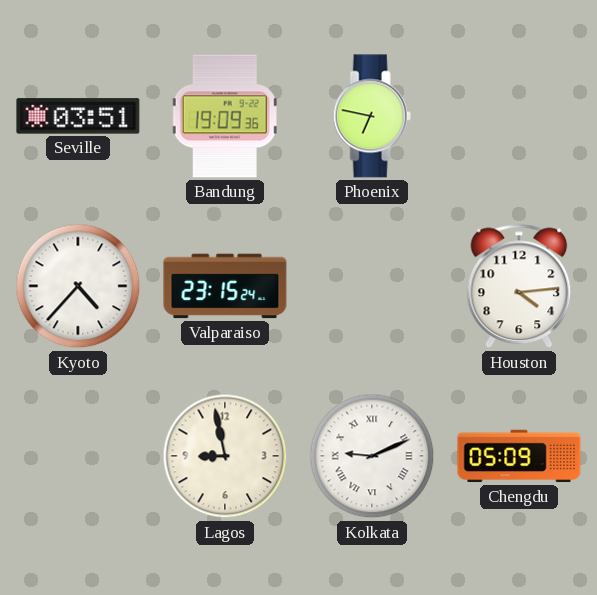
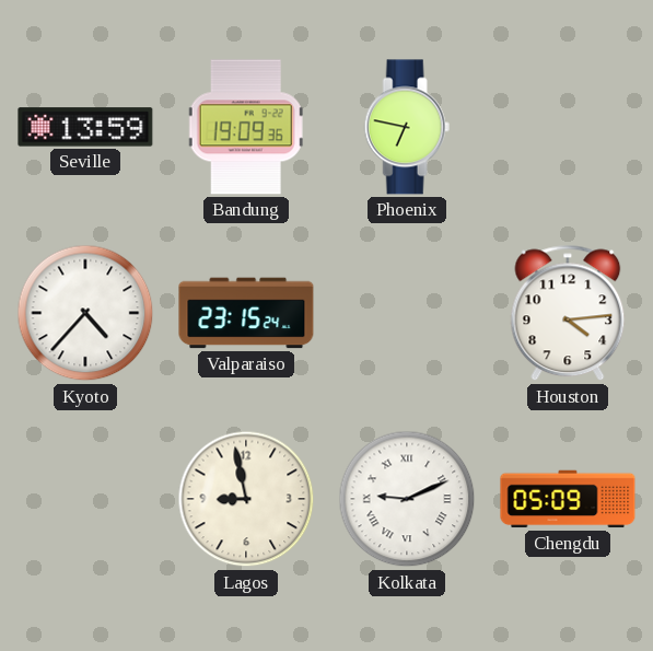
Seville: 03:51 -> 13:59 (85, 127)
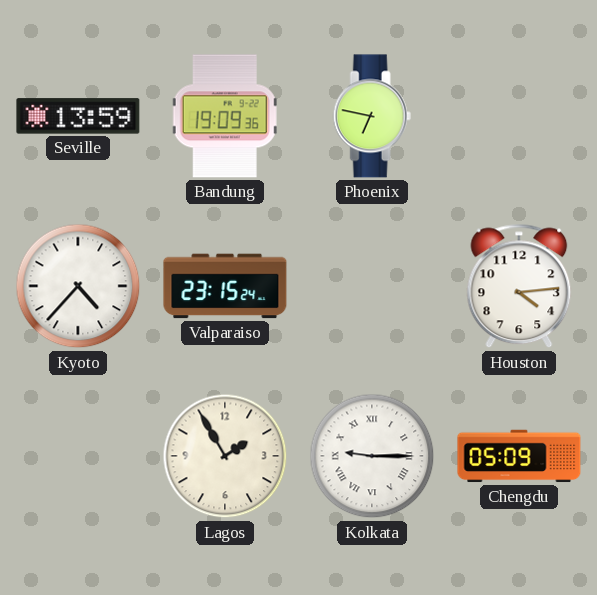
Lagos: 8:58 -> 1:55 (225, 456)
Kolkata: 9:11 -> 9:15 (372, 456)
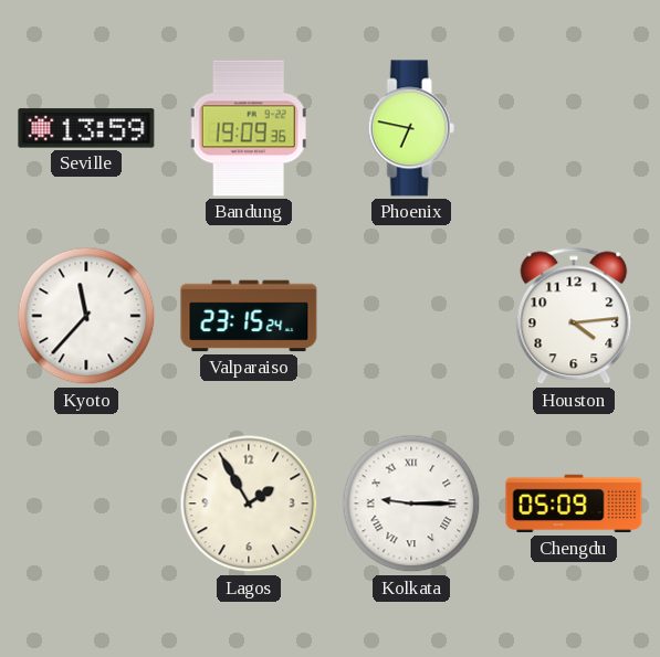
Kyoto: 4:37 -> 11:37 (86, 316)
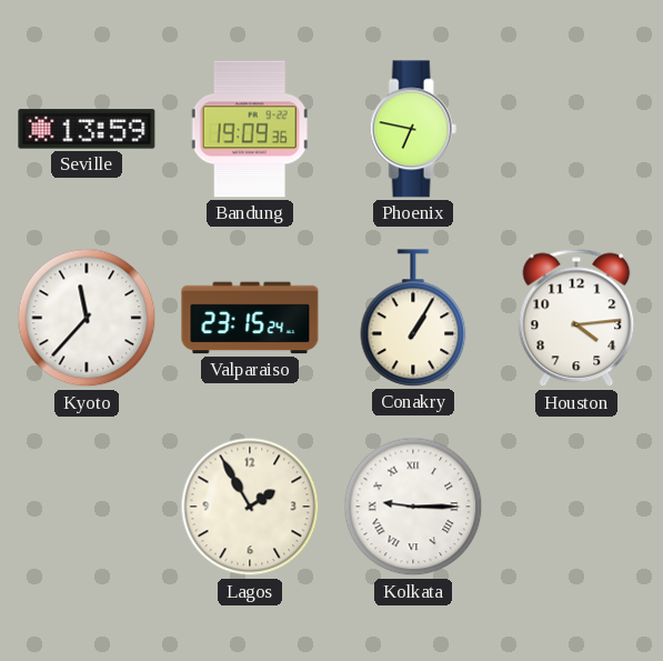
Conakry: none -> 1:05 (413, 318)
Chengdu: 05:09 -> none (574, 504)
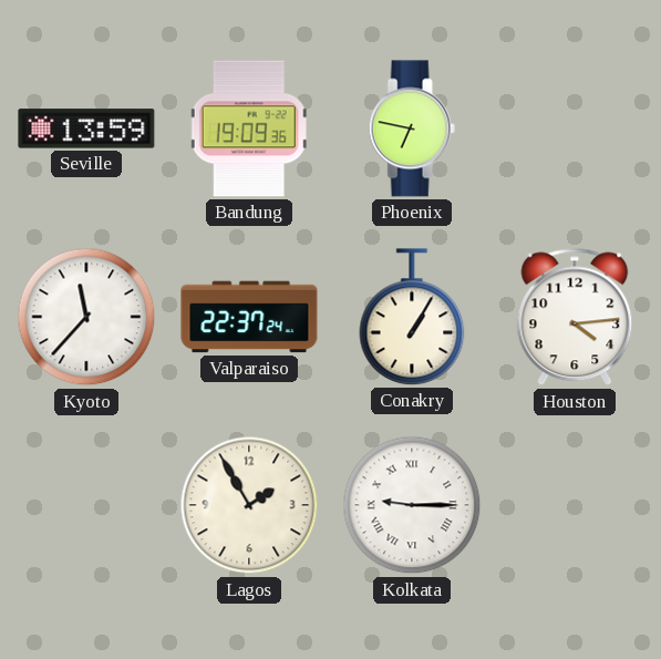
Valparaiso: 23:15 -> 22:37 (249, 317)
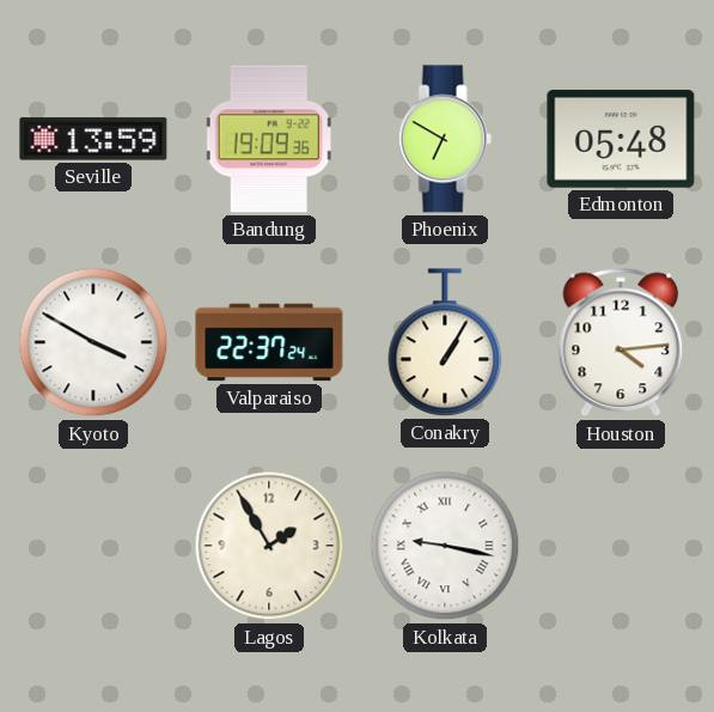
Phoenix: 6:47 -> 6:50 (445, 139)
Edmonton: none -> 05:48 (621, 139)
Kyoto: 11:37 -> 3:50 (93, 342)
Kolkata: 9:15 -> 9:17 (445, 546)
